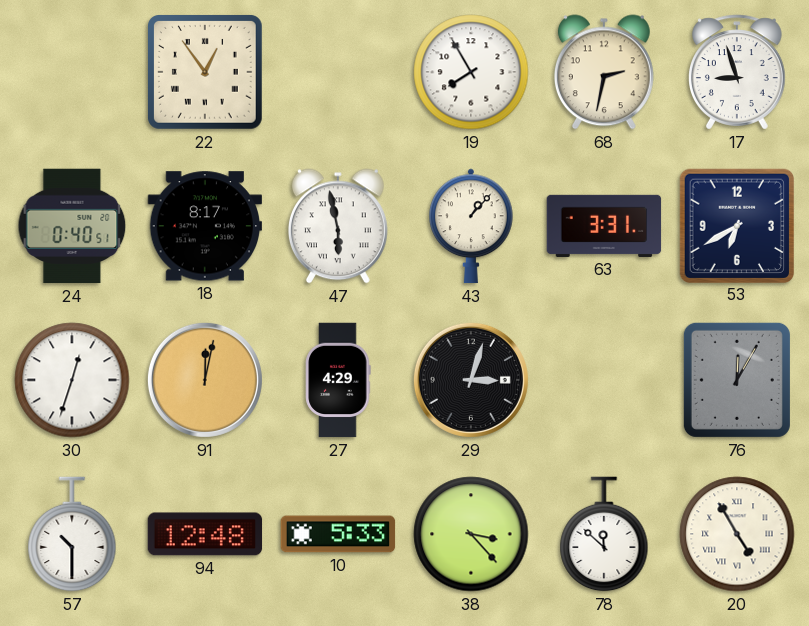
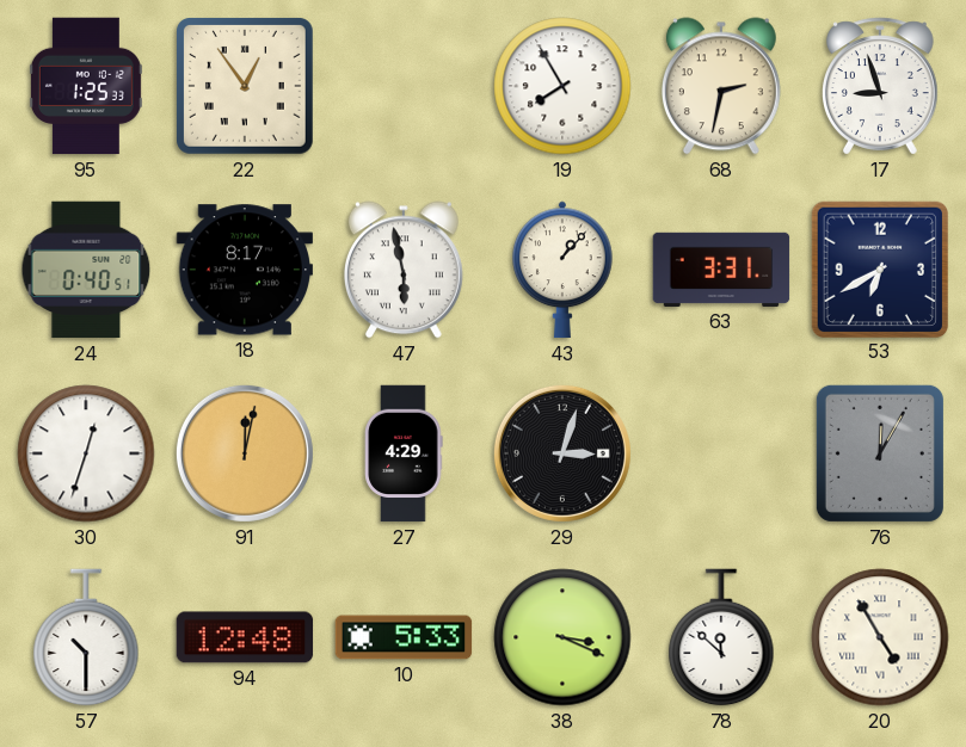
95: none -> 1:25 (86, 86)
38: 3:23 -> 3:19 (562, 637)
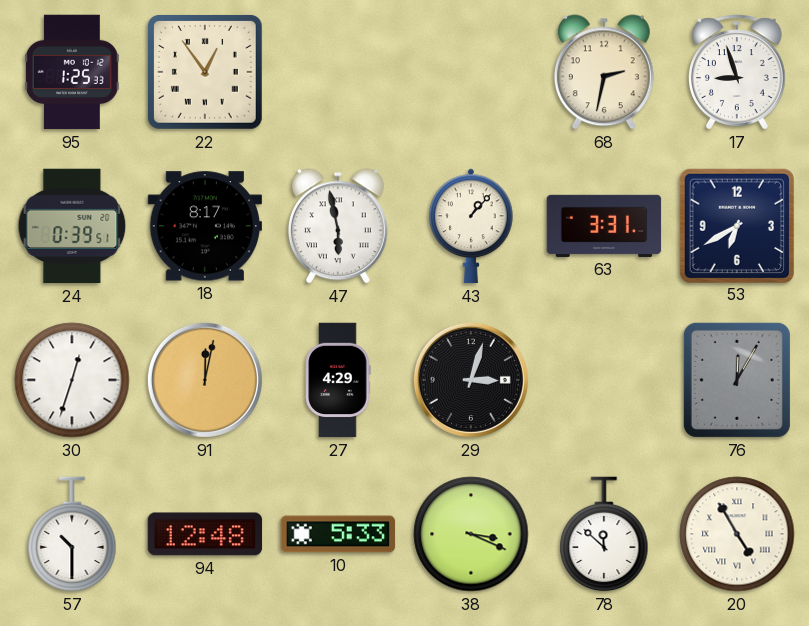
19: 7:55 -> none (562, 86)
24: 0:40 -> 0:39 (72, 226)
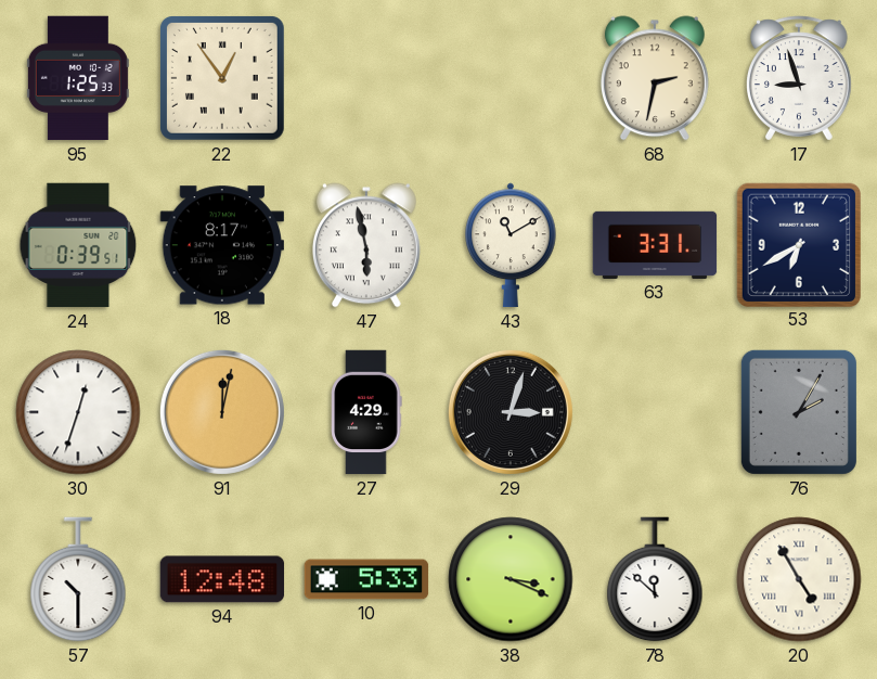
43: 1:07 -> 11:10 (512, 245)
76: 12:05 -> 2:05 (799, 412)
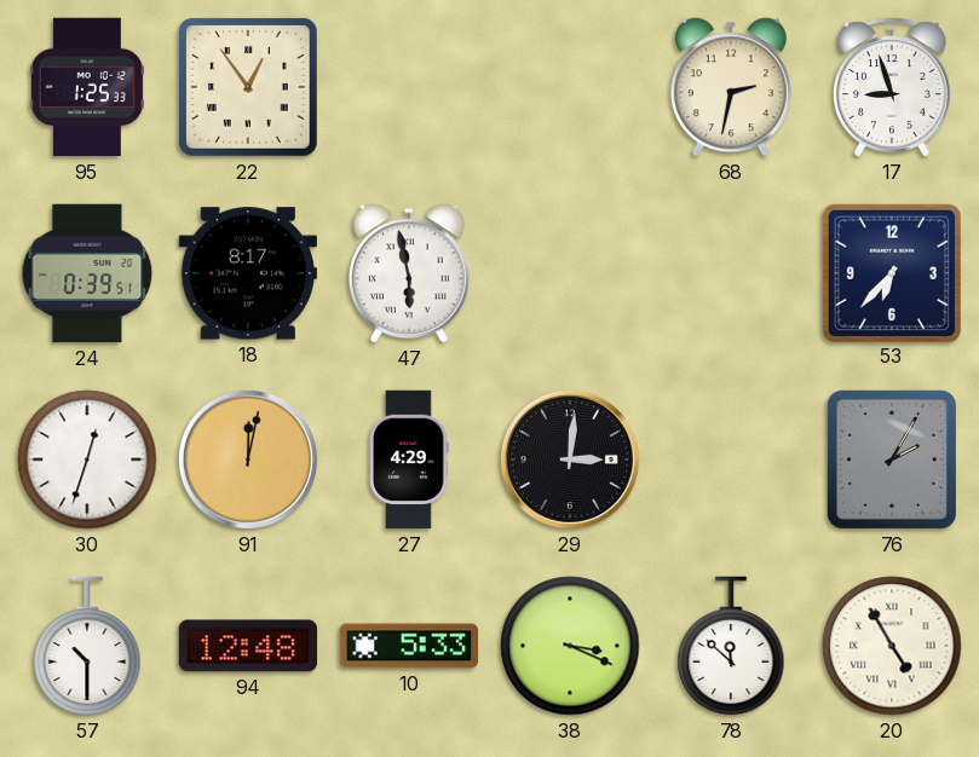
43: 11:10 -> none (512, 245)
63: 3:31 -> none (655, 245)
53: 6:40 -> 6:37 (891, 272)
29: 3:03 -> 3:01 (570, 460)
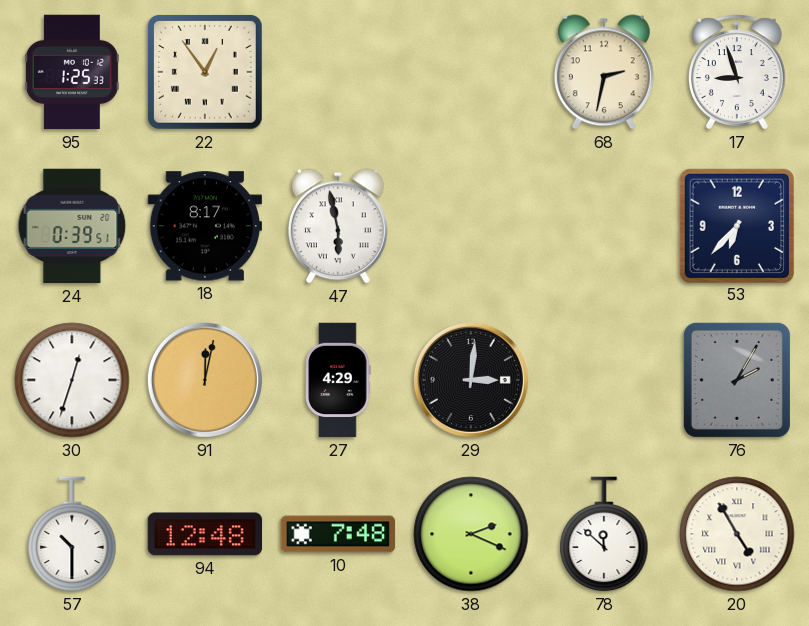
10: 5:33 -> 7:48 (338, 534)
38: 3:19 -> 2:19 (471, 534)
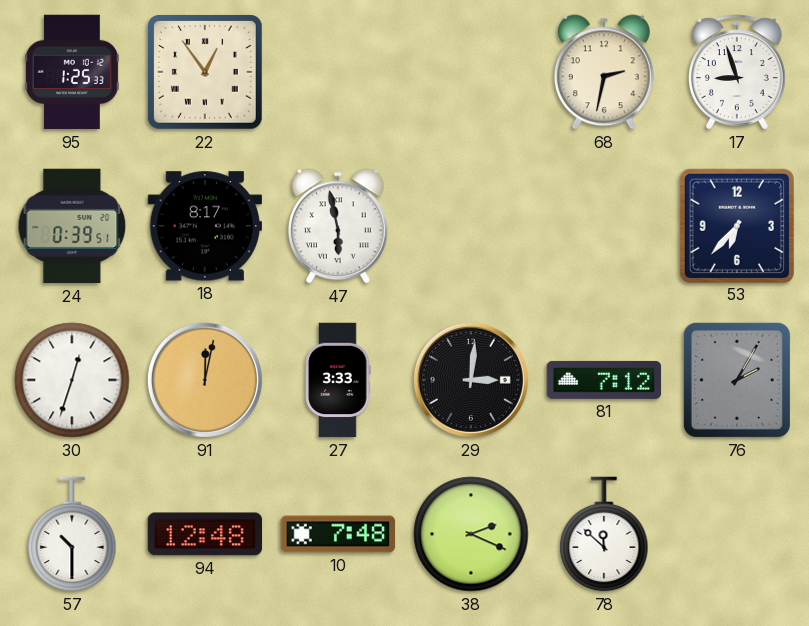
27: 4:29 -> 3:33 (338, 380)
81: none -> 7:12 (604, 380)
20: 4:55 -> none (737, 534)
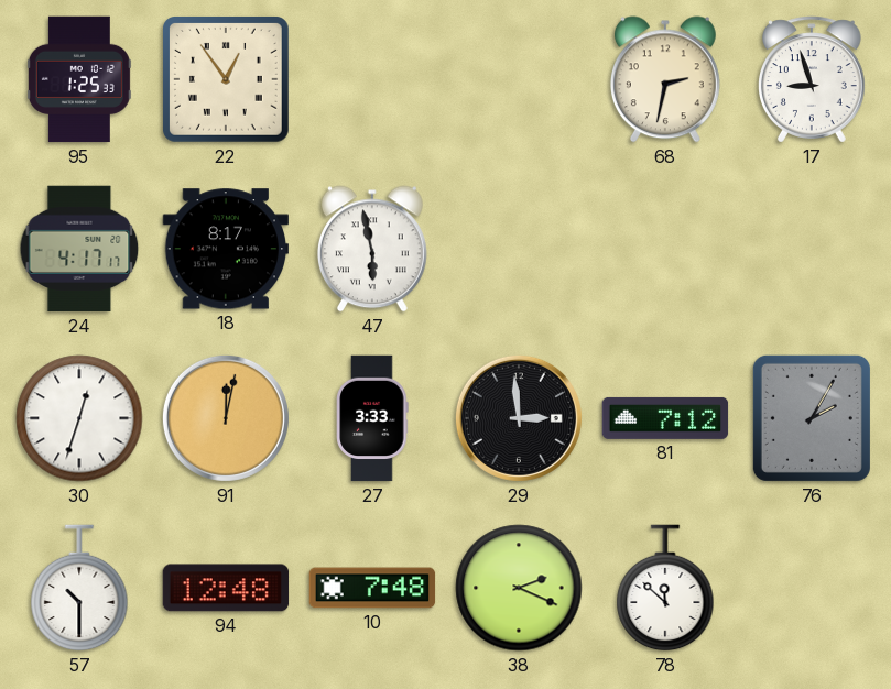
24: 0:39 -> 4:17 (79, 249)
53: 6:37 -> none (736, 225)
29: 3:01 -> 2:59 (519, 418)
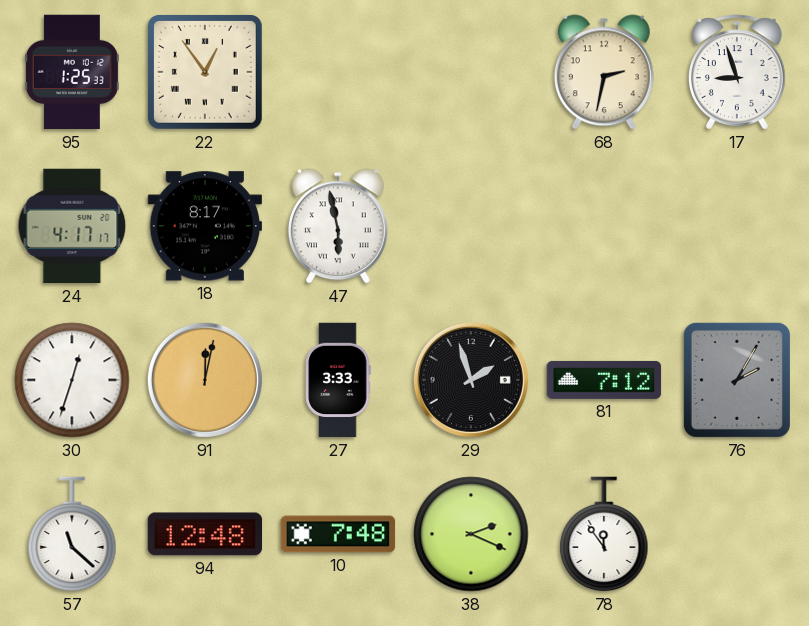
29: 2:59 -> 1:57 (471, 380)
57: 10:30 -> 11:22 (72, 534)
78: 11:52 -> 11:54 (604, 534)
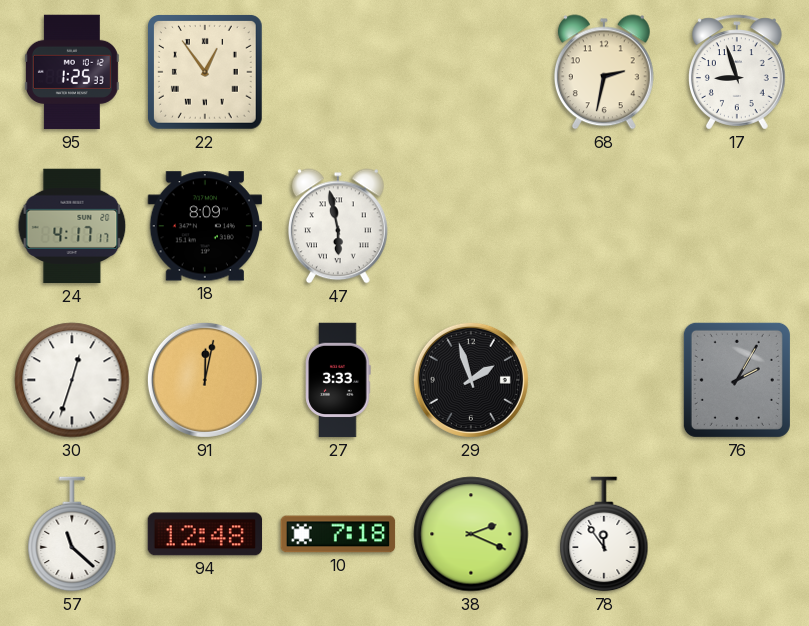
18: 8:17 -> 8:09 (204, 226)
81: 7:12 -> none (604, 380)
10: 7:48 -> 7:18 (338, 534)
